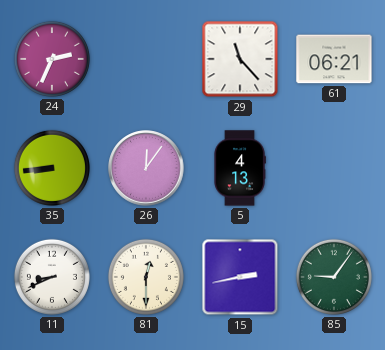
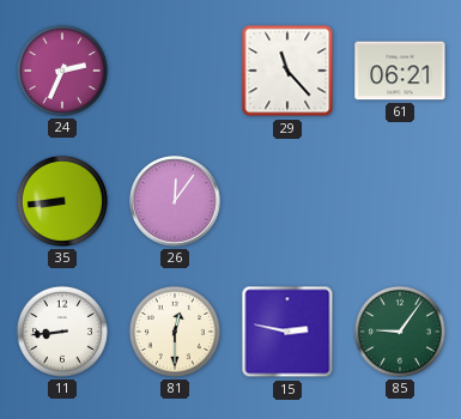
5: 4:13 -> none (240, 168)
11: 8:41 -> 8:44 (62, 332)
15: 2:43 -> 2:47 (287, 332)
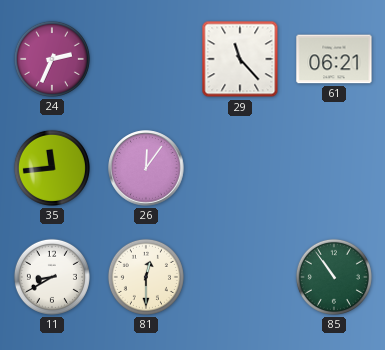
35: 8:44 -> 11:44 (52, 168)
11: 8:44 -> 8:40 (52, 277)
15: 2:47 -> none (287, 332)
85: 9:06 -> 10:54 (334, 277)
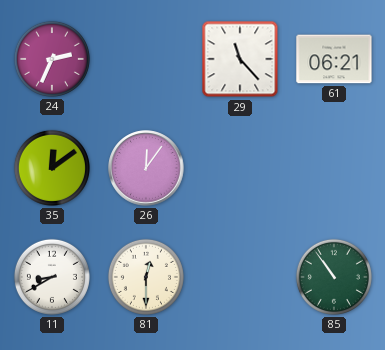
35: 11:44 -> 12:09 (52, 168)
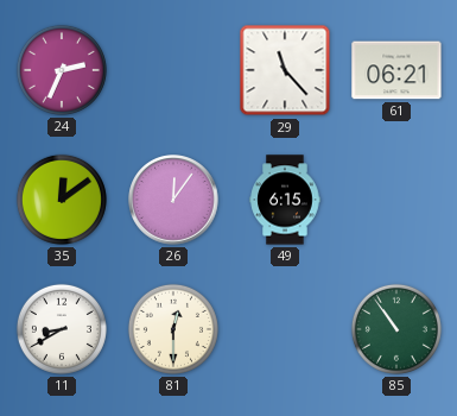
49: none -> 6:15 (285, 200)
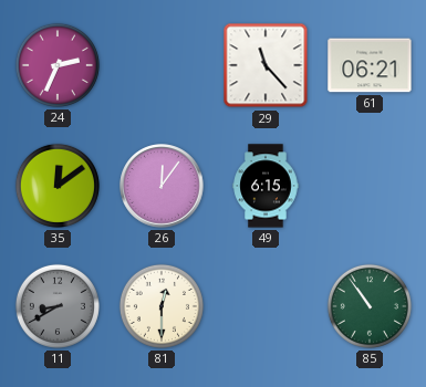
11 dial: white -> grey (58, 306)
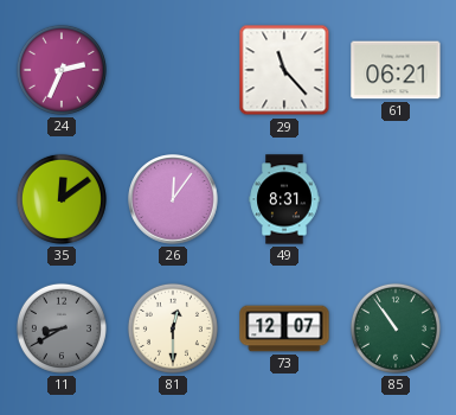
49: 6:15 -> 8:31 (284, 199)
73: none -> 12:07 (284, 328)
